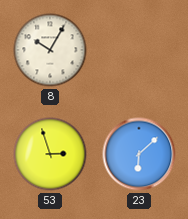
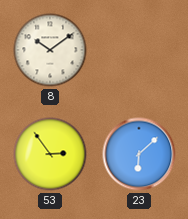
8: 10:05 -> 10:09 (50, 50)
53: 2:57 -> 2:54 (50, 154)
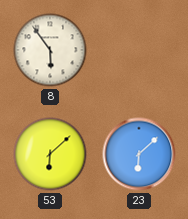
8: 10:09 -> 5:54 (50, 50)
53: 2:54 -> 6:08 (50, 154)
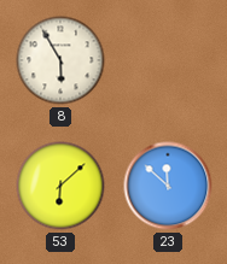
8: 5:54 -> 5:55 (60, 60)
23: 6:08 -> 11:52 (168, 186)
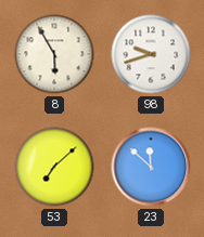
98: none -> 9:42 (151, 54)
53: 6:08 -> 7:08 (54, 167)
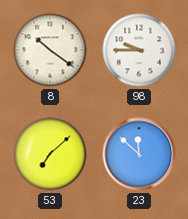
8: 5:55 -> 10:21 (50, 50)
98: 9:42 -> 9:45 (139, 50)
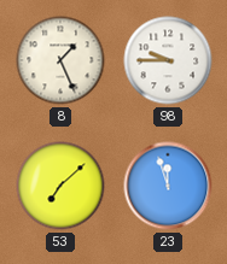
8: 10:21 -> 1:26 (60, 60)
23: 11:52 -> 11:57 (168, 186)
